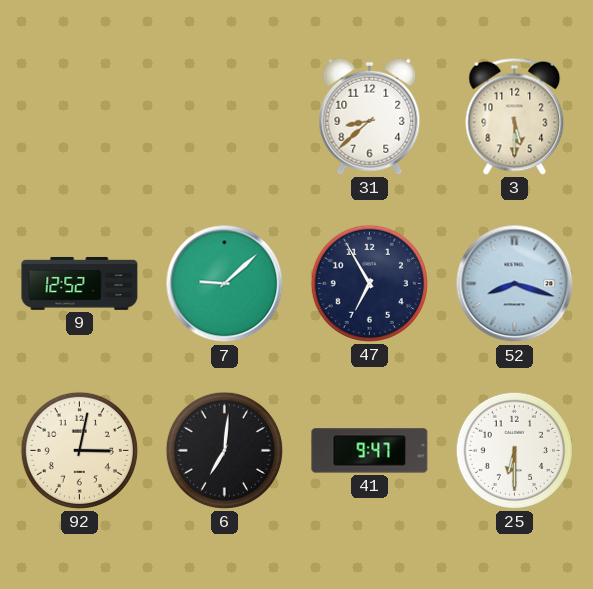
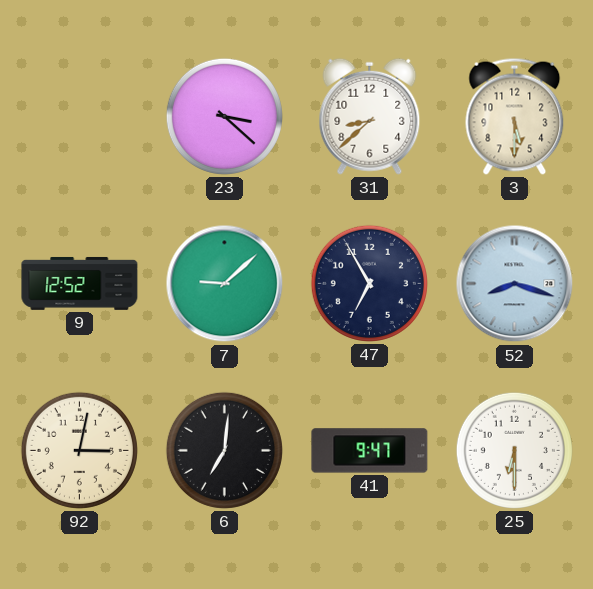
23: none -> 3:22 (224, 116)
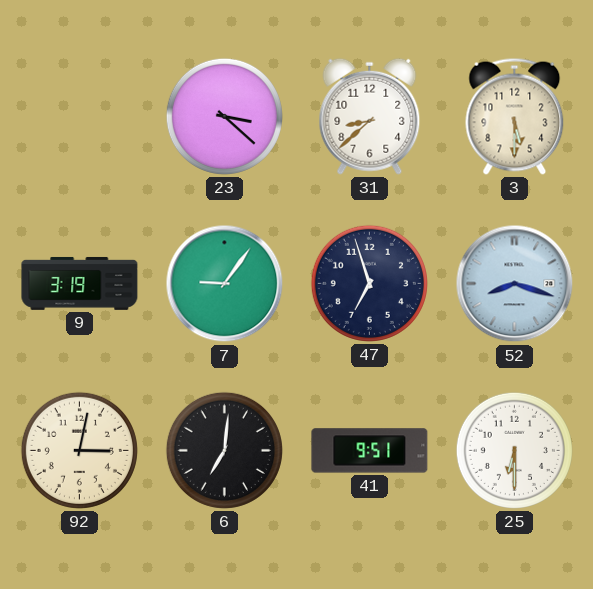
9: 12:52 -> 3:19 (80, 283)
7: 9:08 -> 9:06 (225, 284)
47: 6:55 -> 6:57 (369, 283)
41: 9:47 -> 9:51 (370, 451)
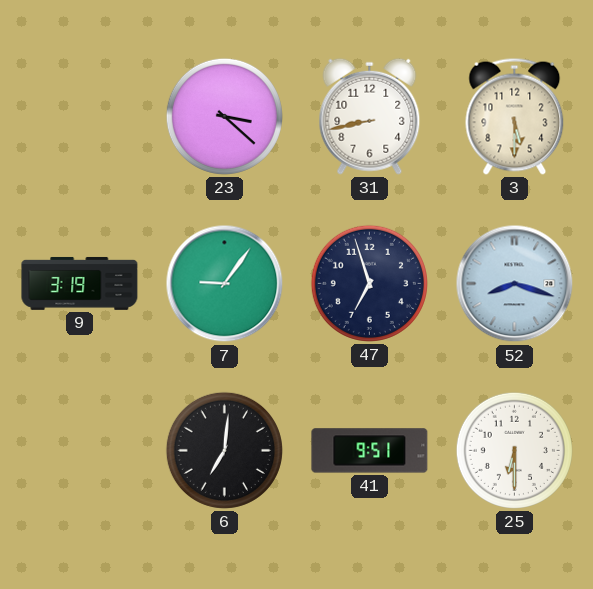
31: 8:38 -> 8:43 (370, 116)
92: 3:02 -> none (79, 450)
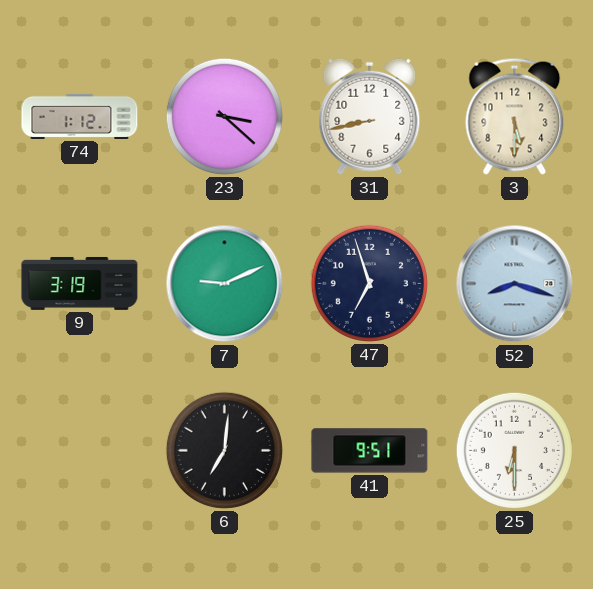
74: none -> 1:12 (80, 116)
7: 9:06 -> 9:11 (225, 284)
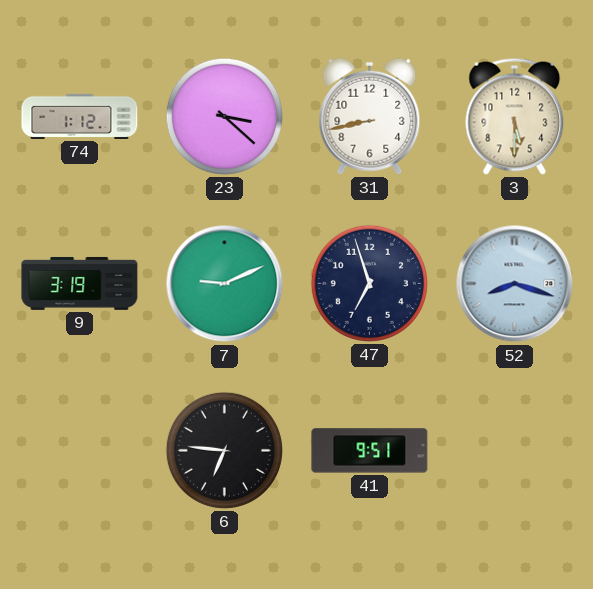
6: 7:01 -> 6:46 (224, 450)
25: 6:30 -> none (514, 450)
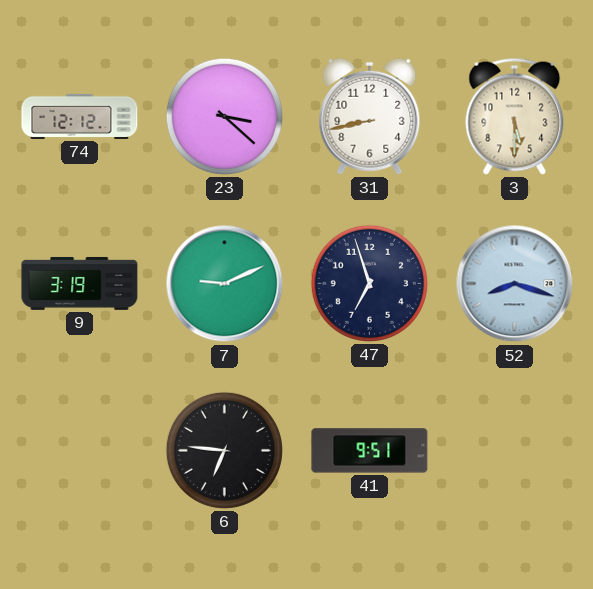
74: 1:12 -> 12:12 (80, 116)
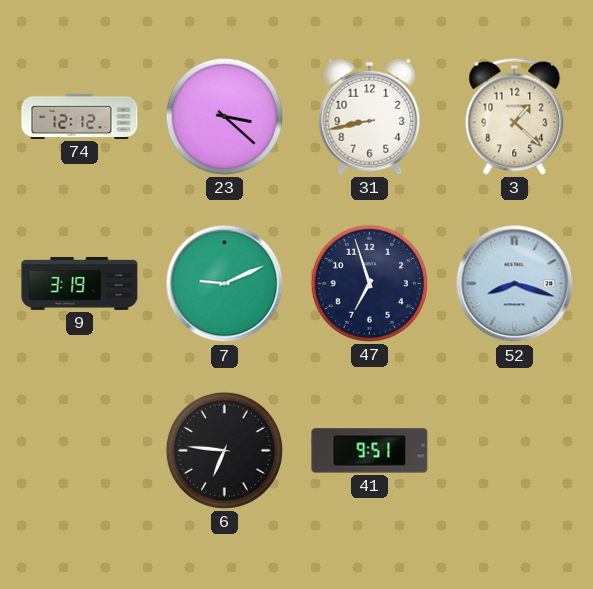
3: 5:30 -> 1:22 (515, 116)
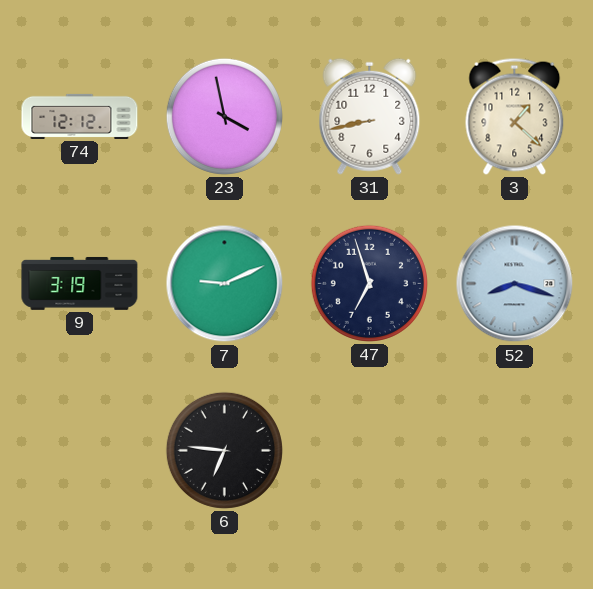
23: 3:22 -> 3:58 (224, 116)
41: 9:51 -> none (370, 451)
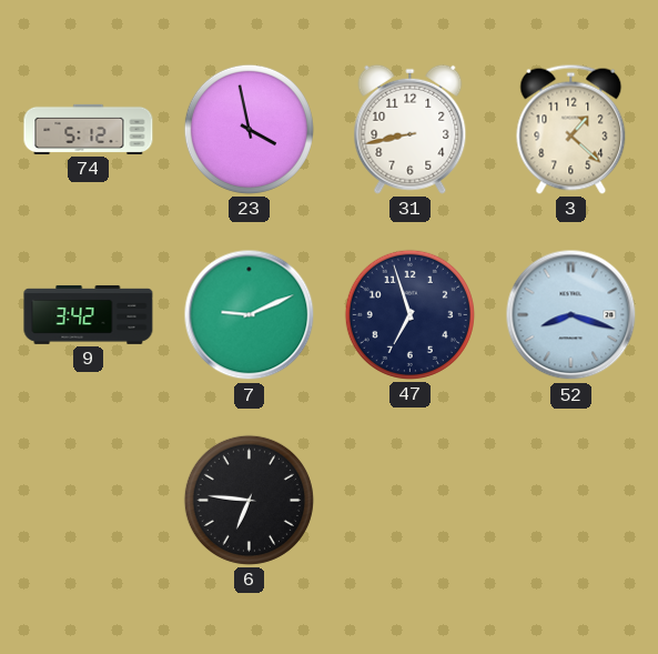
74: 12:12 -> 5:12 (89, 129)
9: 3:19 -> 3:42 (89, 314)
